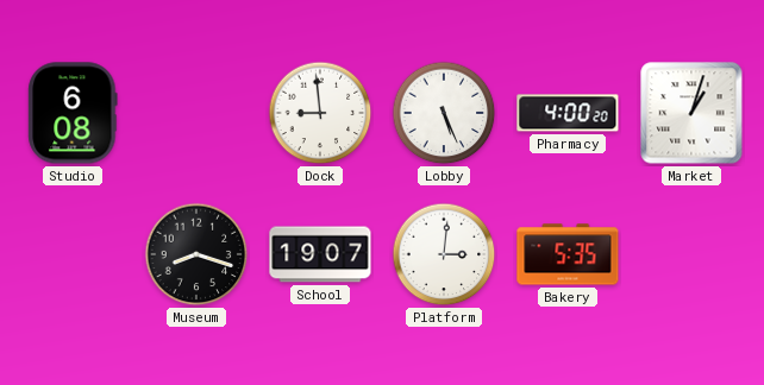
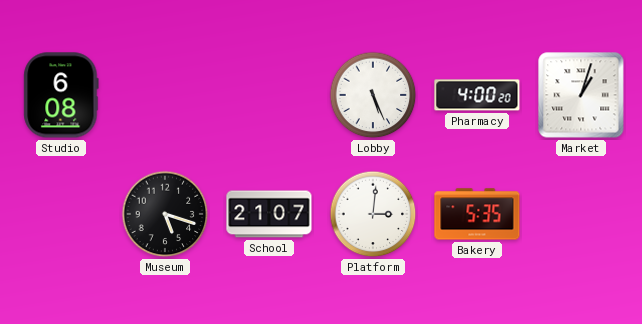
Dock: 8:59 -> none (320, 113)
Museum: 8:18 -> 5:18 (165, 214)
School: 19:07 -> 21:07 (269, 214)
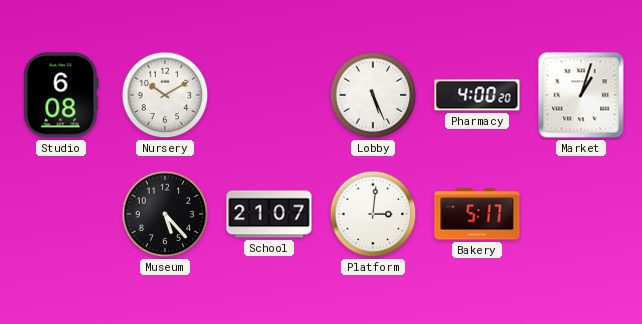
Nursery: none -> 10:10 (165, 95)
Museum: 5:18 -> 5:23 (165, 214)
Bakery: 5:35 -> 5:17 (477, 214)
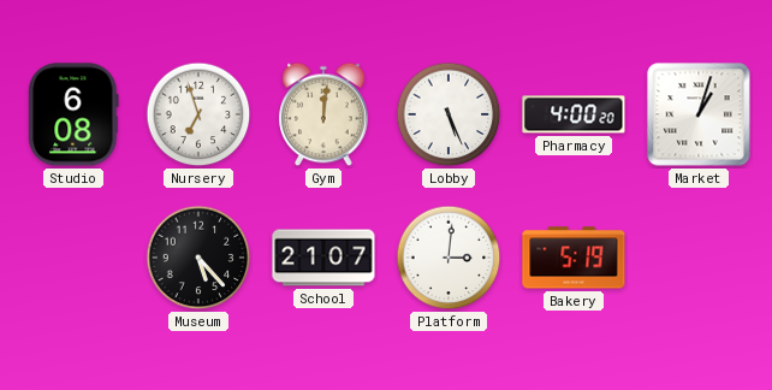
Nursery: 10:10 -> 6:57 (198, 114)
Gym: none -> 12:01 (323, 114)
Bakery: 5:17 -> 5:19 (574, 258)
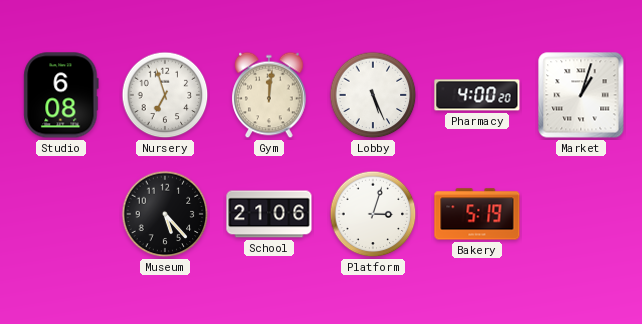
School: 21:07 -> 21:06 (269, 214)
Platform: 3:01 -> 3:03 (373, 214)
